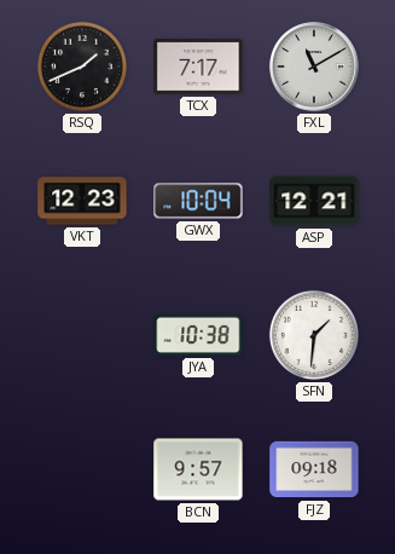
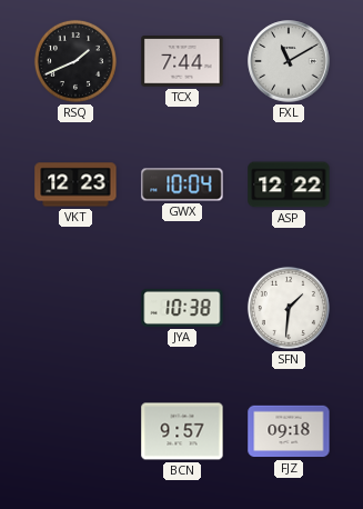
TCX: 7:17 -> 7:44 (182, 61)
ASP: 12:21 -> 12:22 (289, 184)
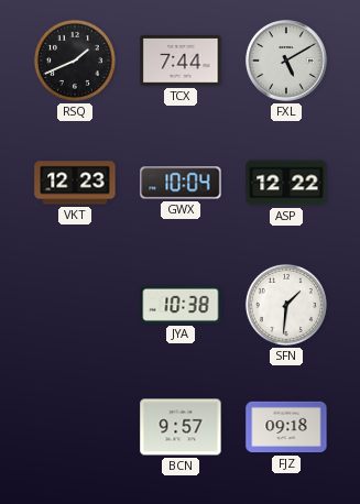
FXL: 11:10 -> 5:10 (286, 61)
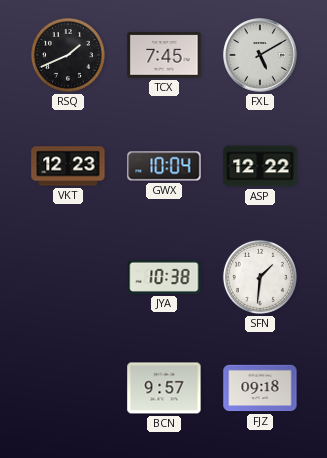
TCX: 7:44 -> 7:45 (164, 55)
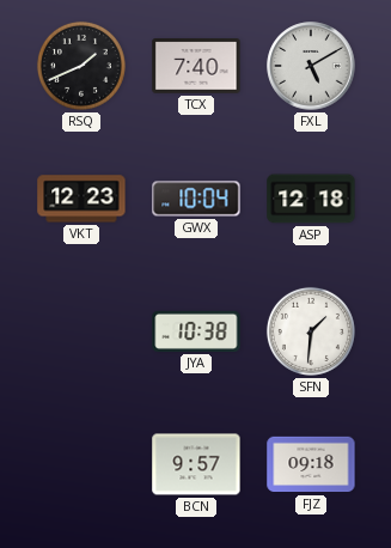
TCX: 7:45 -> 7:40 (196, 66)
ASP: 12:22 -> 12:18 (311, 199)
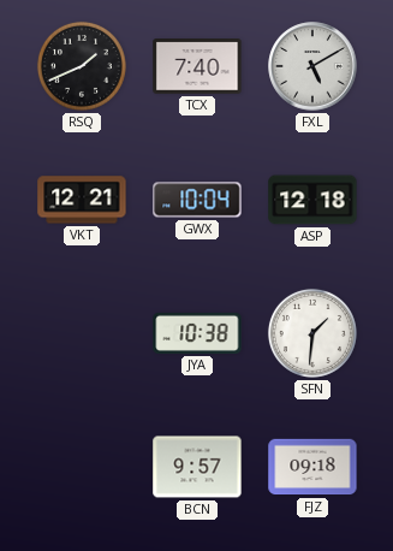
VKT: 12:23 -> 12:21 (82, 200)
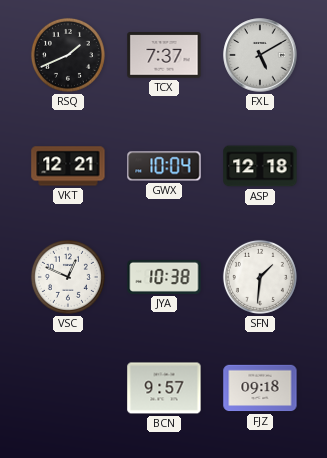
TCX: 7:40 -> 7:37 (164, 55)
VSC: none -> 12:49 (68, 277)
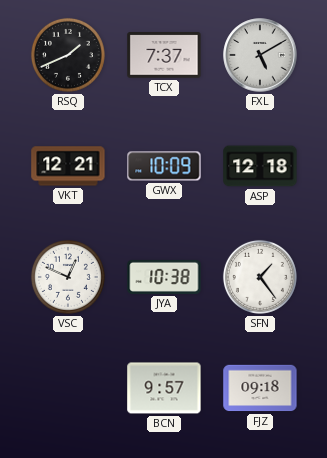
GWX: 10:04 -> 10:09 (164, 166)
SFN: 1:31 -> 1:24 (260, 277)
